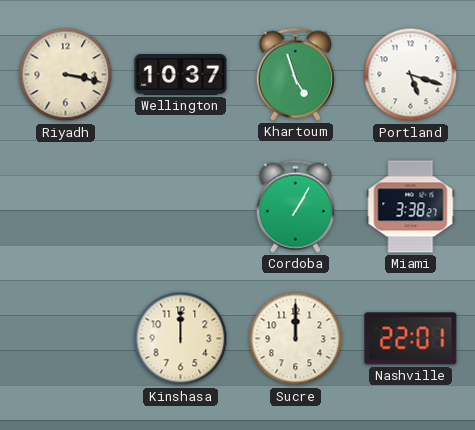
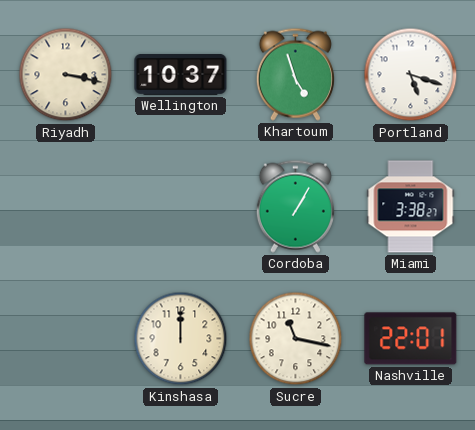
Sucre: 12:00 -> 11:17 (296, 339)
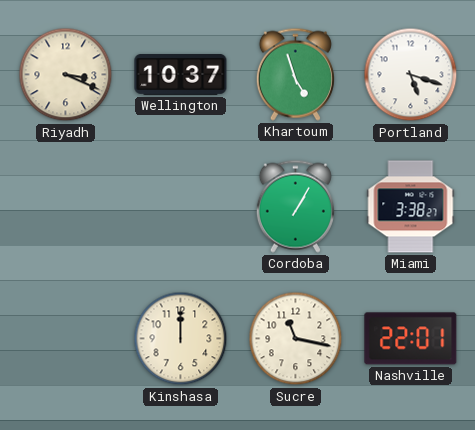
Riyadh: 3:17 -> 3:19 (66, 75)
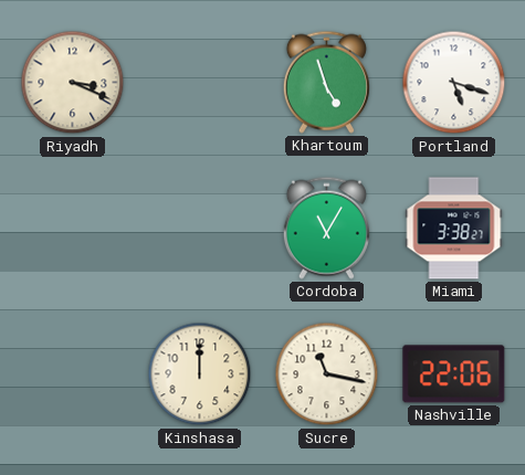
Wellington: 10:37 -> none (181, 75)
Cordoba: 1:05 -> 11:05 (326, 228)
Nashville: 22:01 -> 22:06 (454, 374)
